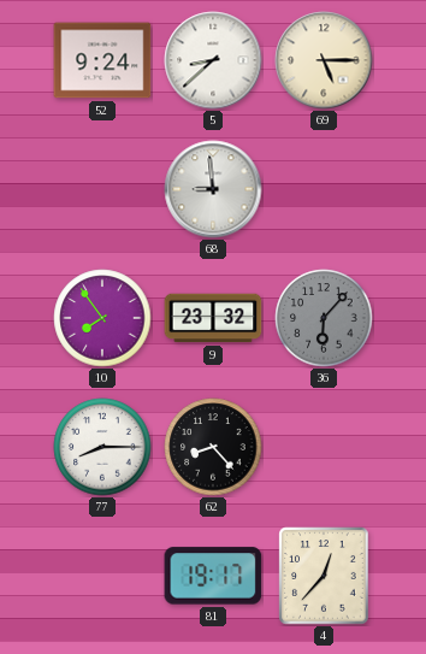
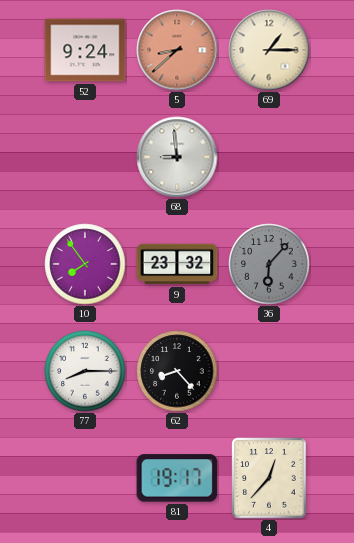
5 dial: white -> salmon (177, 50)
69: 5:15 -> 1:15 (269, 50)
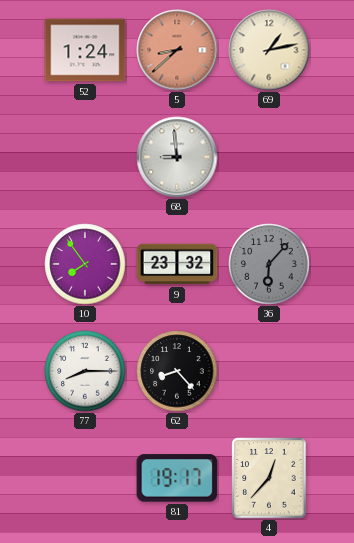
52: 9:24 -> 1:24 (85, 50)
69: 1:15 -> 1:13 (269, 50)
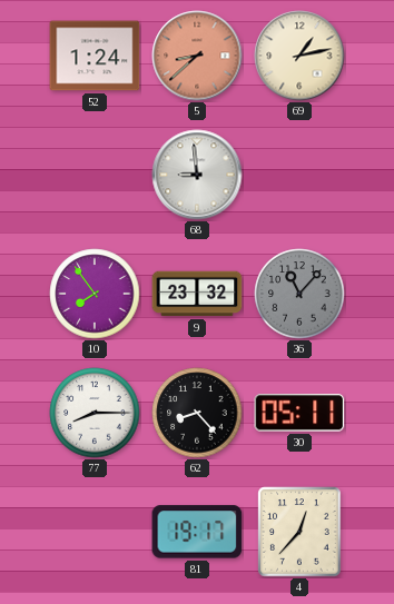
36: 6:07 -> 11:07 (299, 294)
30: none -> 05:11 (299, 413)
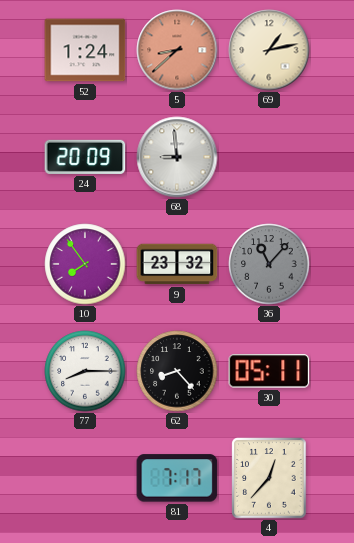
24: none -> 20:09 (85, 157)
81: 19:17 -> 7:17 (177, 478)
